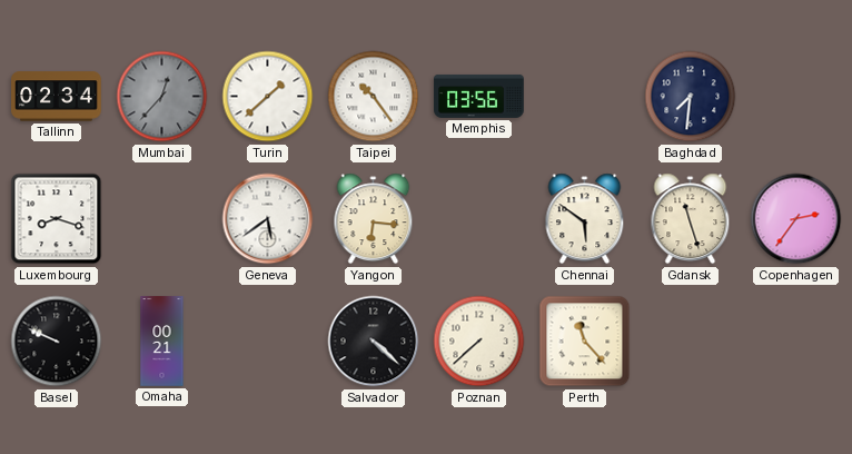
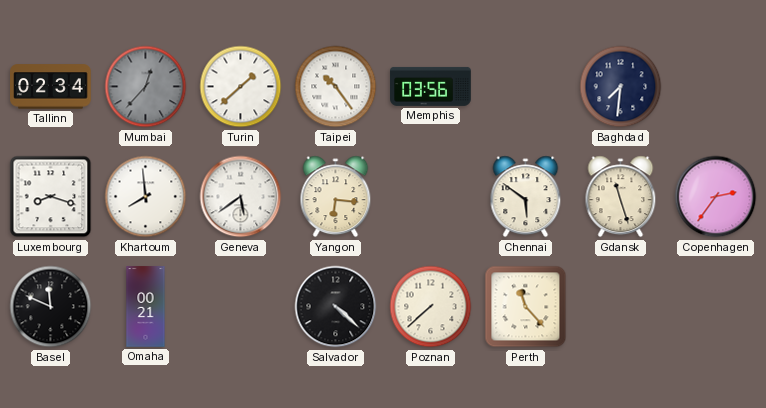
Khartoum: none -> 7:59 (146, 197)
Basel: 9:49 -> 11:49 (51, 307)
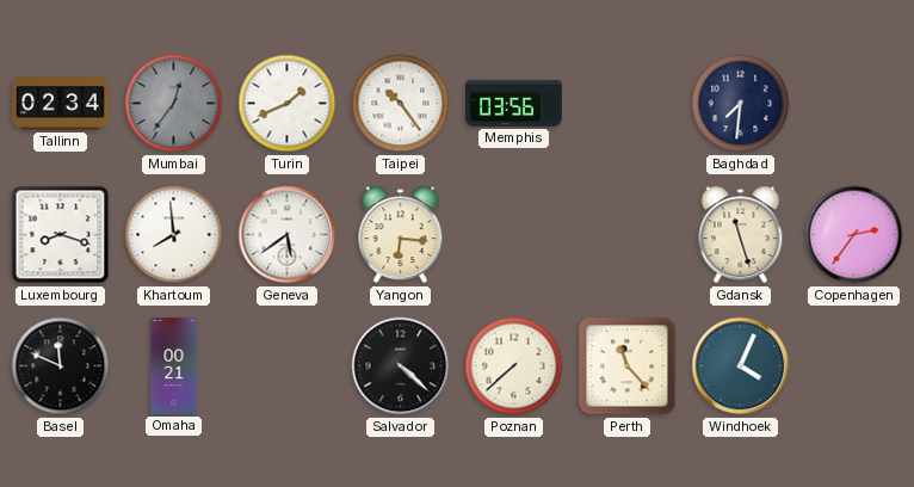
Mumbai: 12:37 -> 12:36 (174, 104)
Turin: 1:38 -> 1:41 (288, 104)
Chennai: 5:51 -> none (526, 197)
Windhoek: none -> 4:04 (741, 366)
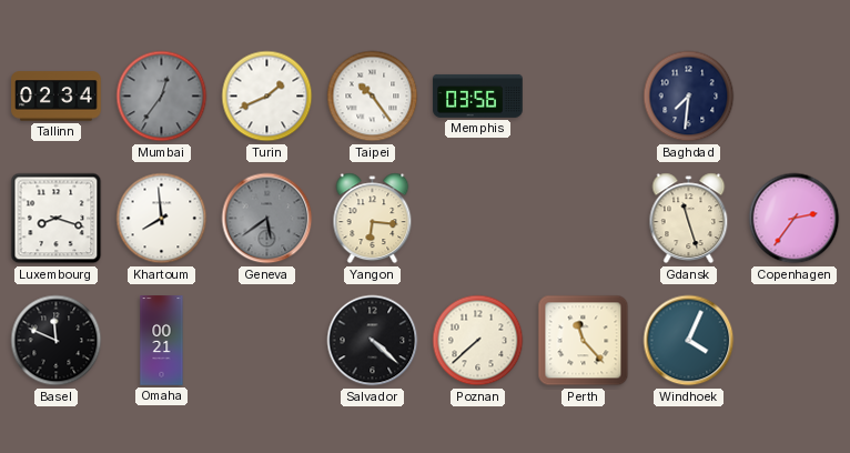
Geneva dial: white -> grey (267, 219)
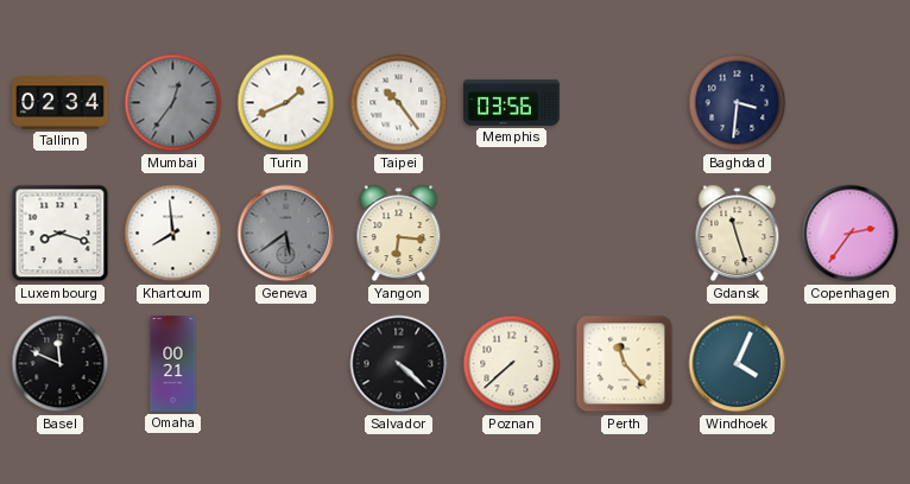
Baghdad: 7:31 -> 3:31 (738, 103)
